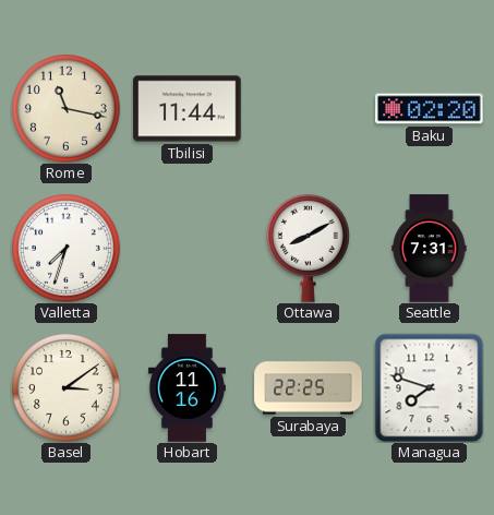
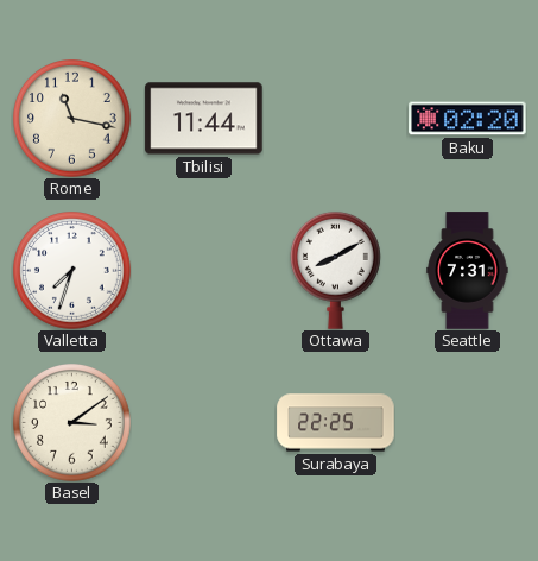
Hobart: 11:16 -> none (186, 388)
Managua: 7:48 -> none (429, 387)
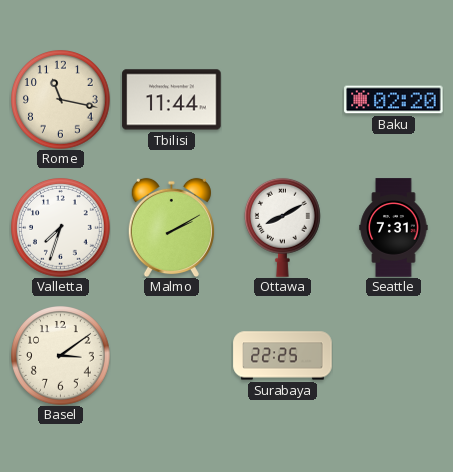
Malmo: none -> 2:10 (171, 227)
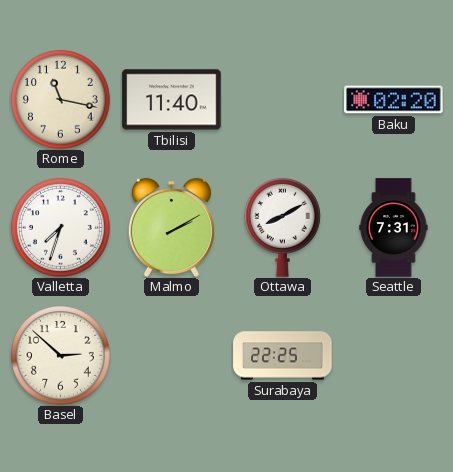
Tbilisi: 11:44 -> 11:40 (172, 100)
Basel: 3:09 -> 2:52 (61, 356)
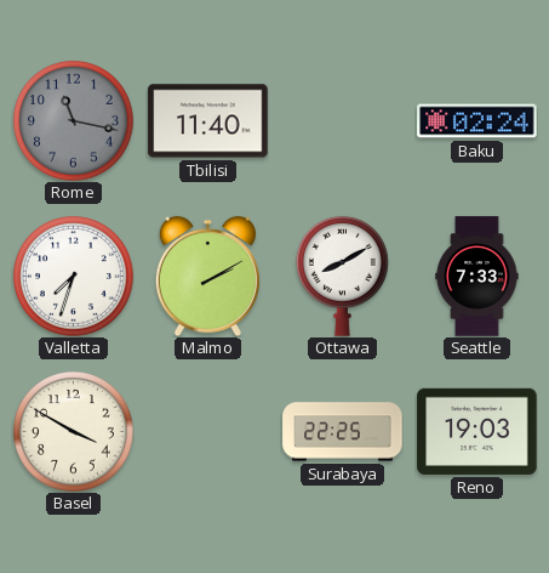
Rome dial: cream -> grey (74, 121)
Baku: 02:20 -> 02:24 (477, 121)
Seattle: 7:31 -> 7:33 (477, 277)
Basel: 2:52 -> 3:50 (74, 432)
Reno: none -> 19:03 (477, 431)
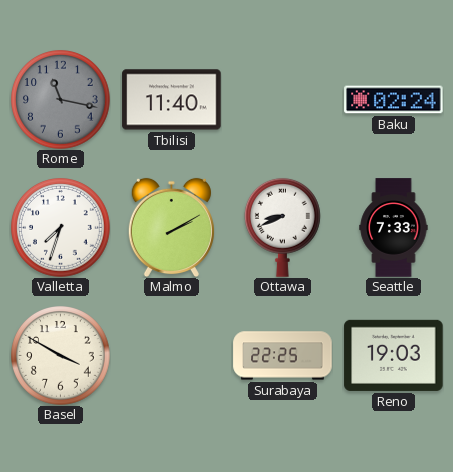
Ottawa: 8:10 -> 8:41 (282, 227)
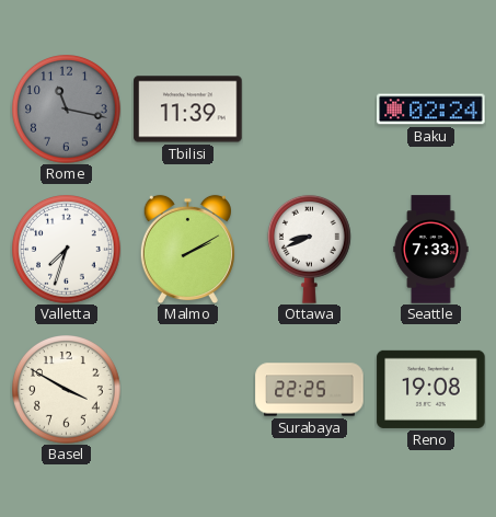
Tbilisi: 11:40 -> 11:39 (188, 110)
Reno: 19:03 -> 19:08 (431, 389)
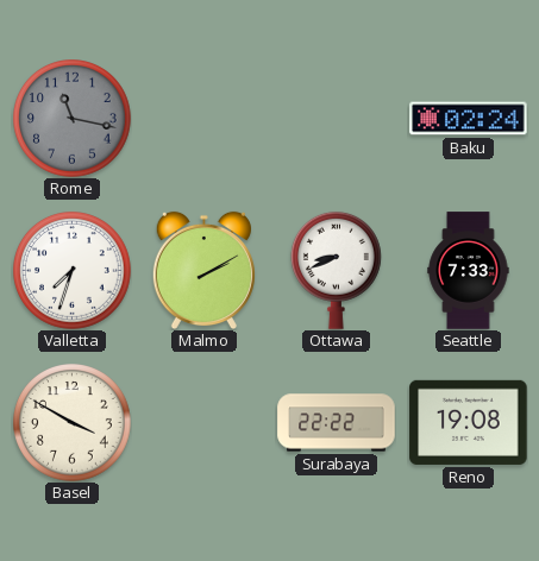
Tbilisi: 11:39 -> none (188, 110)
Surabaya: 22:25 -> 22:22 (337, 423)
